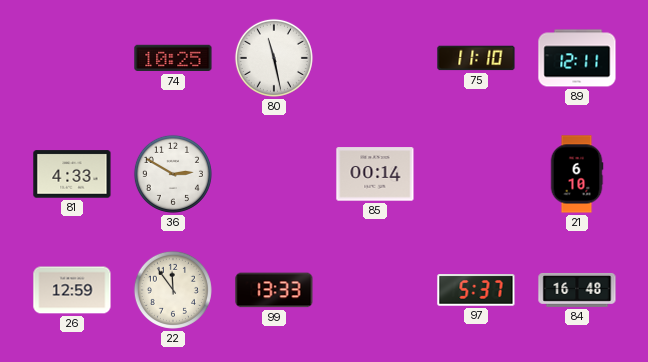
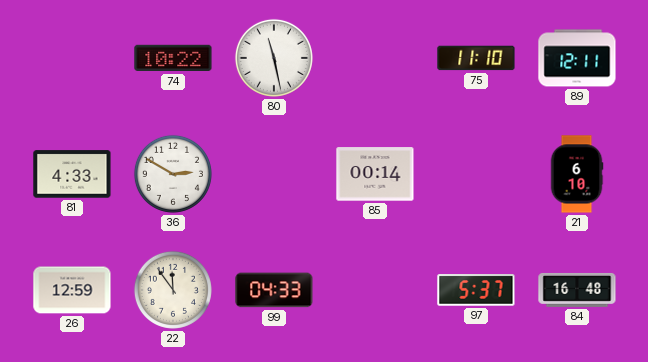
74: 10:25 -> 10:22 (173, 58)
99: 13:33 -> 04:33 (274, 290)
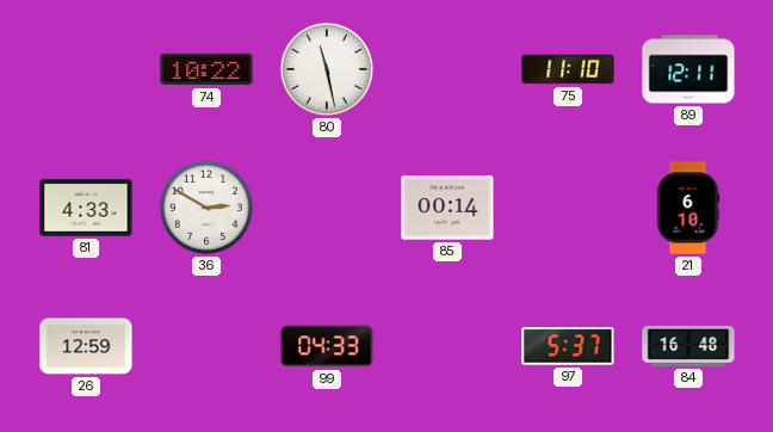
22: 11:54 -> none (173, 290)
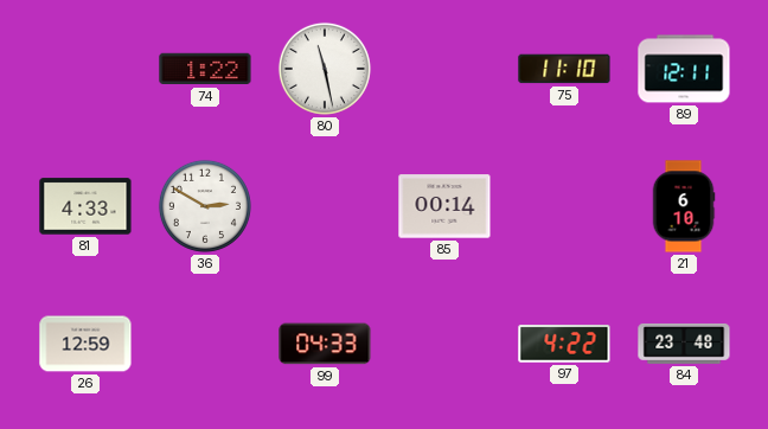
74: 10:22 -> 1:22 (205, 69)
97: 5:37 -> 4:22 (564, 344)
84: 16:48 -> 23:48 (684, 344)
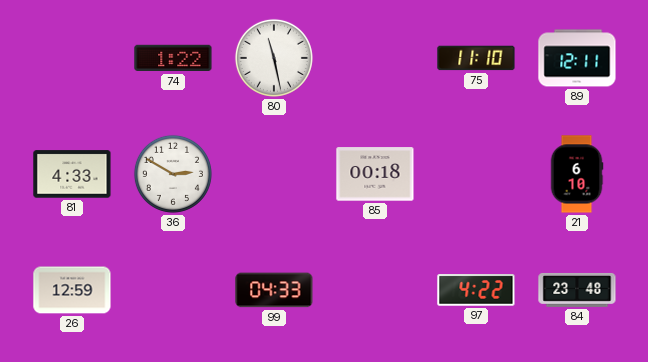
85: 00:14 -> 00:18 (375, 174)
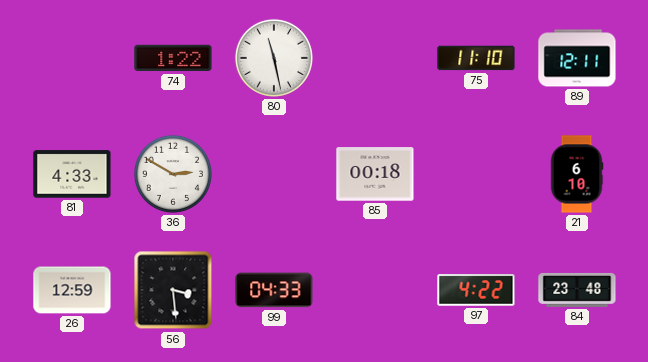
56: none -> 3:29 (173, 290)
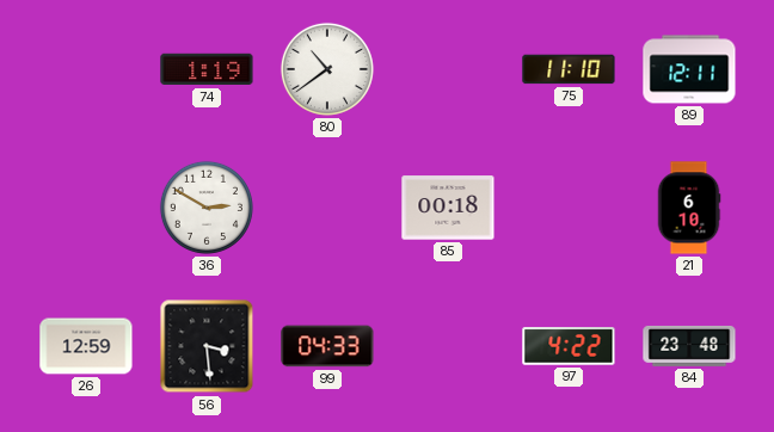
74: 1:22 -> 1:19 (207, 69)
80: 11:28 -> 10:39 (327, 69)
81: 4:33 -> none (72, 174)
